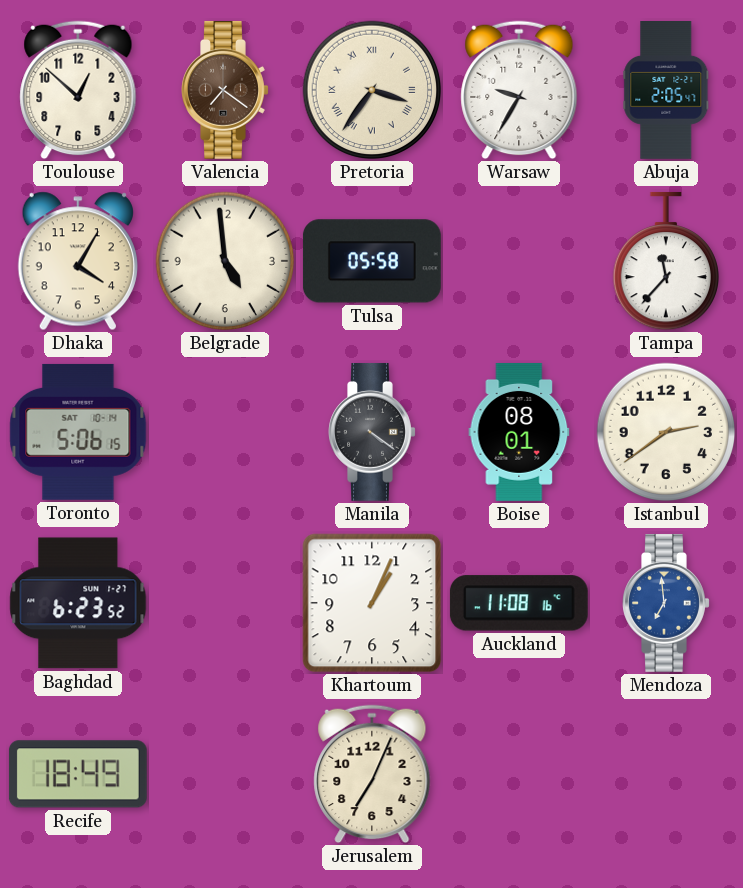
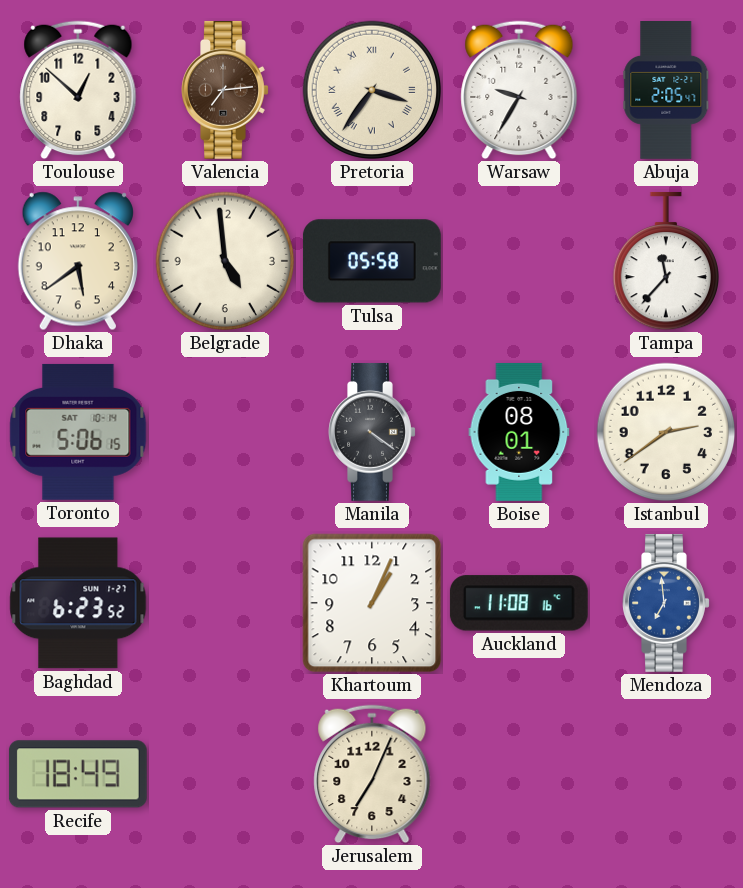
Valencia: 7:21 -> 7:14 (225, 90)
Dhaka: 4:05 -> 5:39 (78, 261)
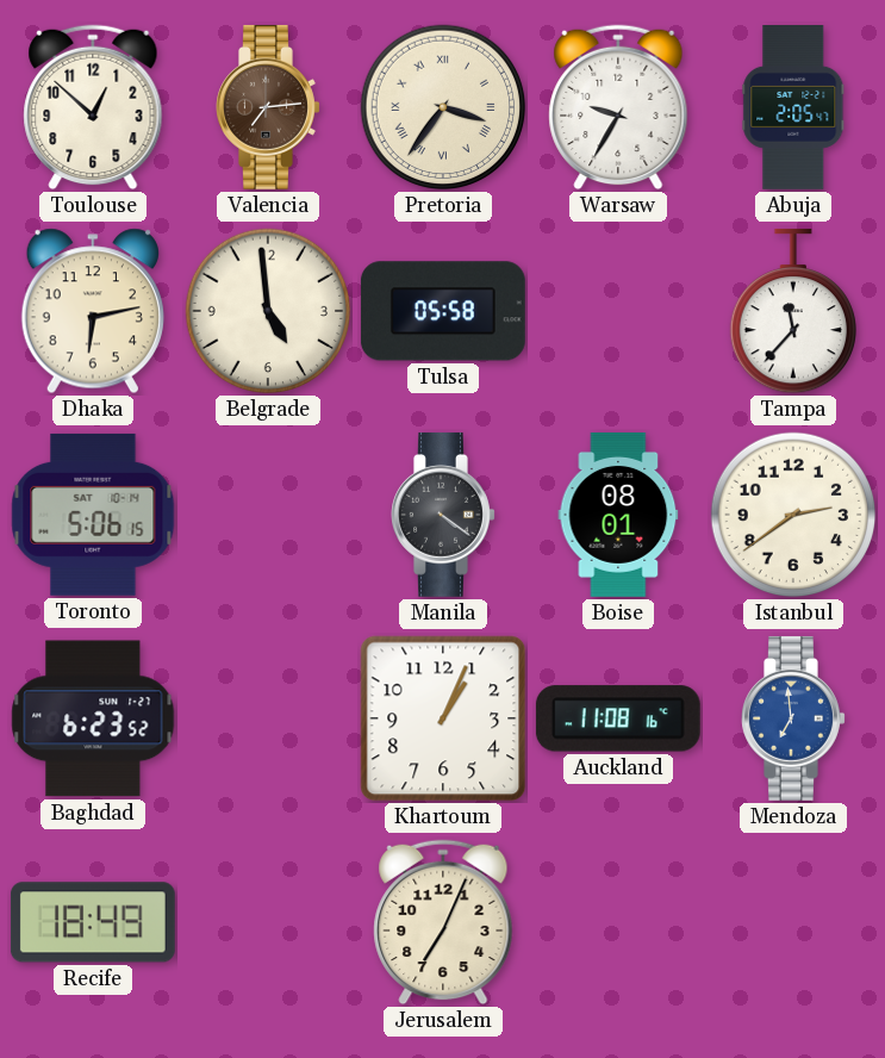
Dhaka: 5:39 -> 6:13 (93, 311)
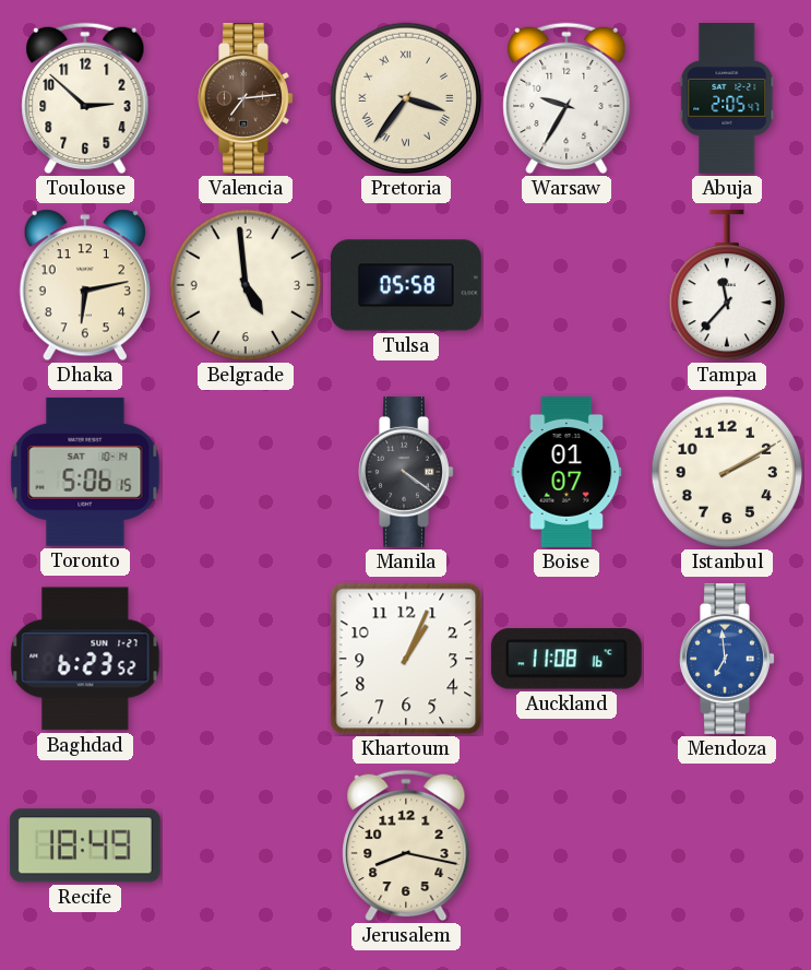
Toulouse: 12:52 -> 2:52 (85, 98)
Boise: 08:01 -> 01:07 (566, 472)
Istanbul: 2:39 -> 2:10 (727, 472)
Jerusalem: 7:04 -> 8:17 (406, 845)
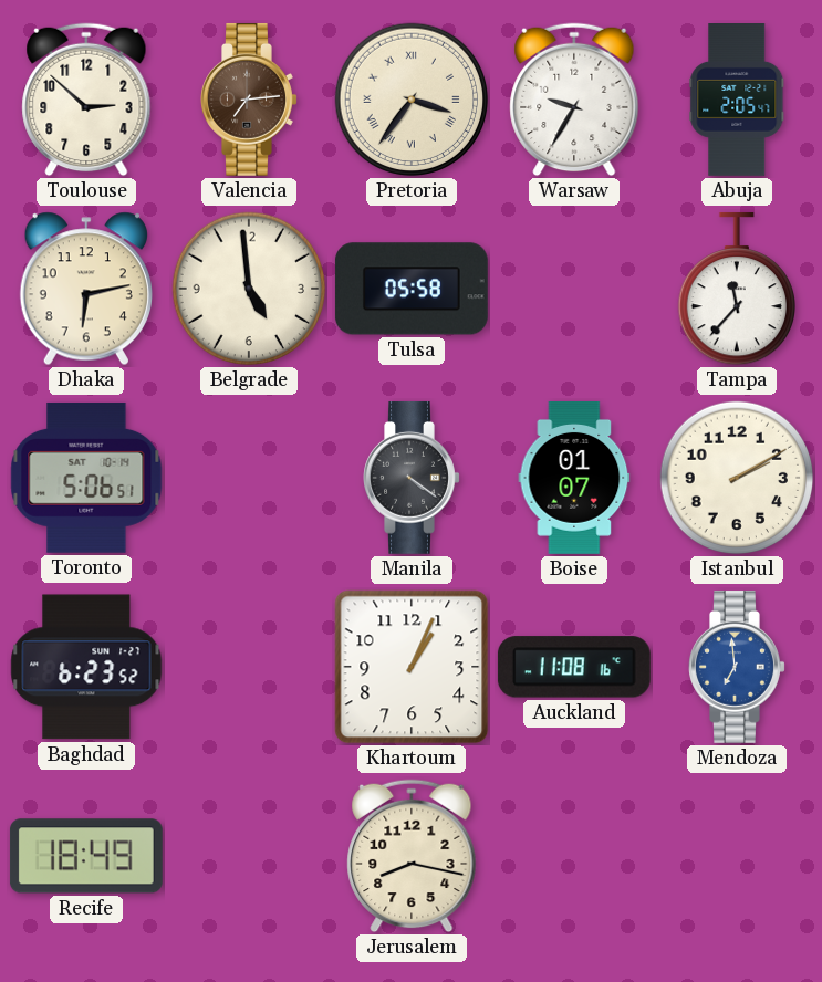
Toronto: 5:06:15 -> 5:06:51 (86, 478)
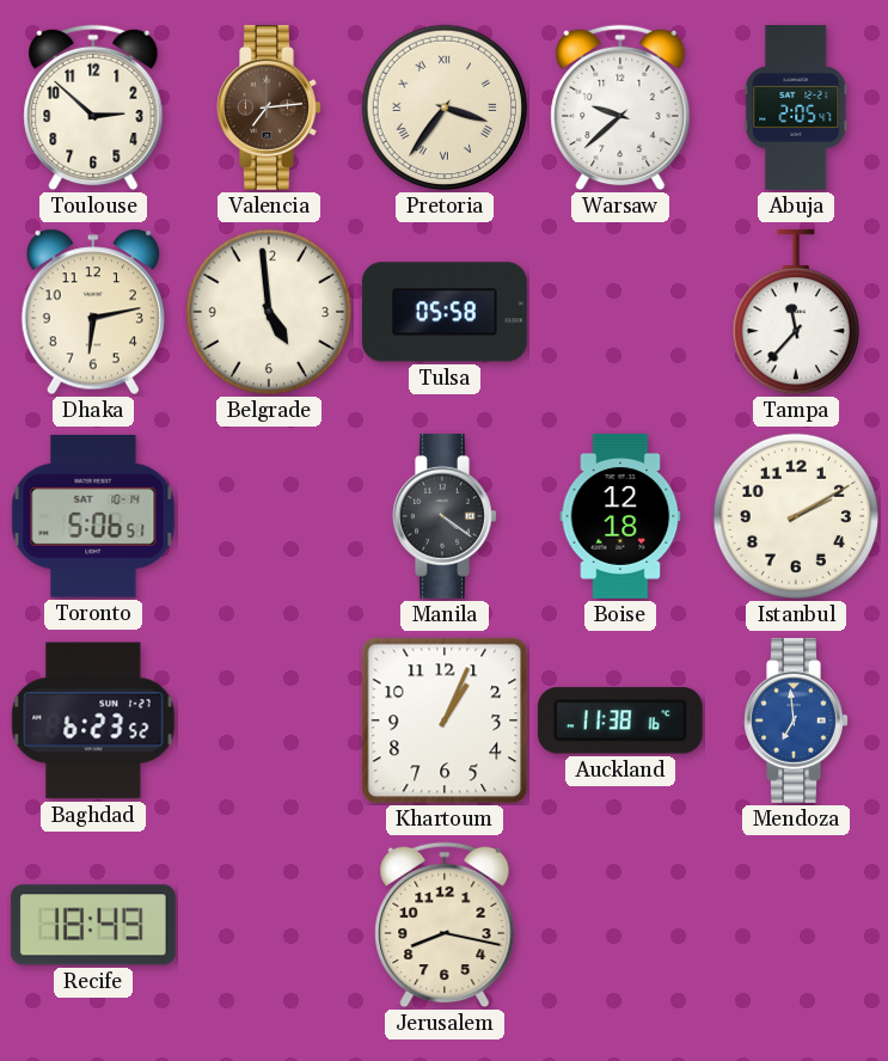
Warsaw: 9:35 -> 9:38 (620, 108)
Boise: 01:07 -> 12:18 (620, 516)
Auckland: 11:08 -> 11:38 (620, 720)
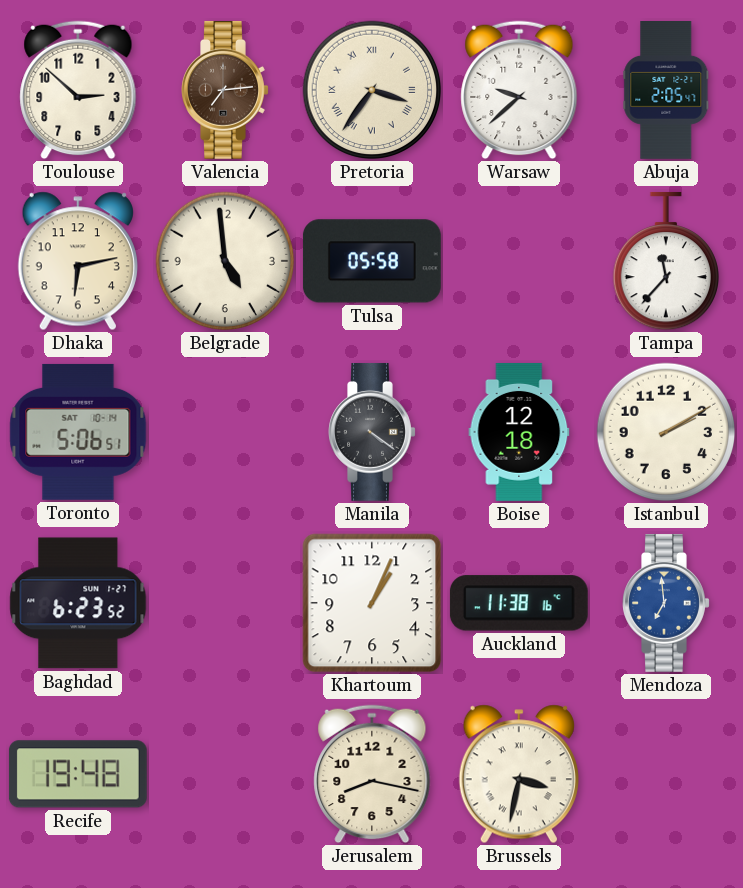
Recife: 18:49 -> 19:48 (78, 774)
Brussels: none -> 3:32 (519, 774)
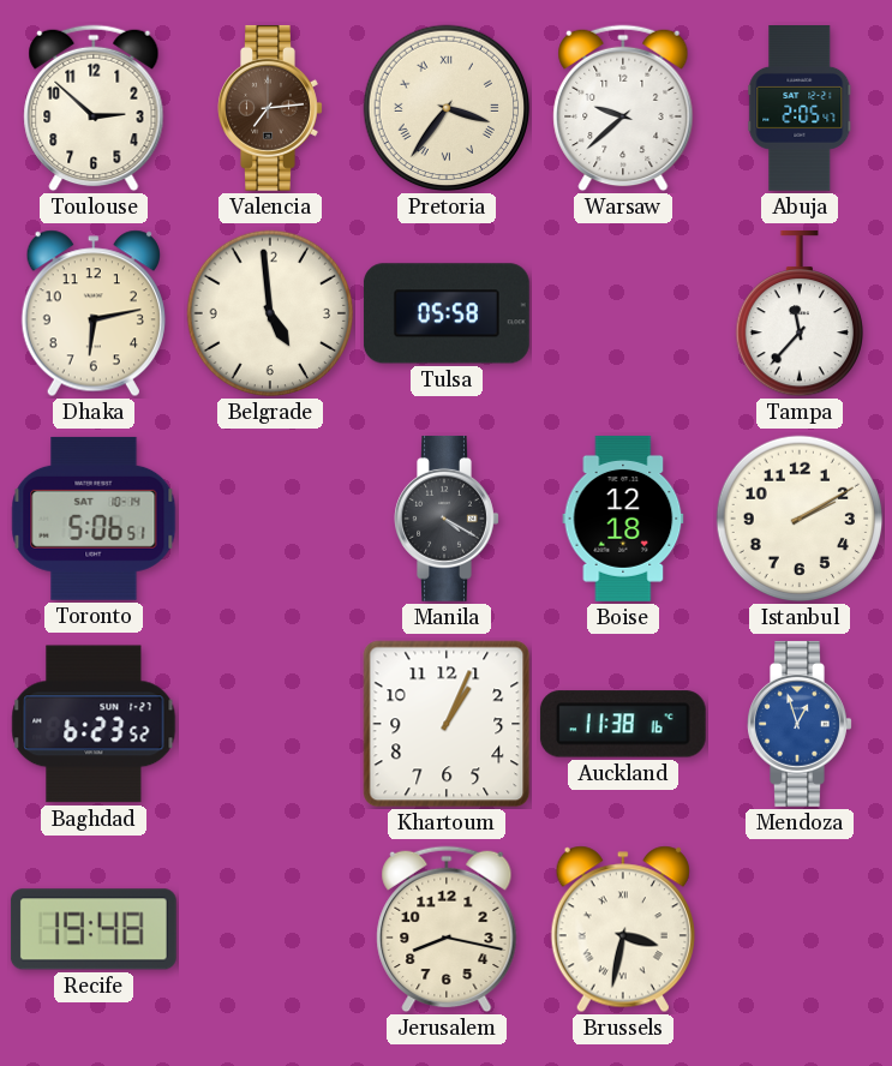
Manila: 4:21 -> 4:20 (447, 519)
Mendoza: 6:59 -> 12:57 (800, 724)
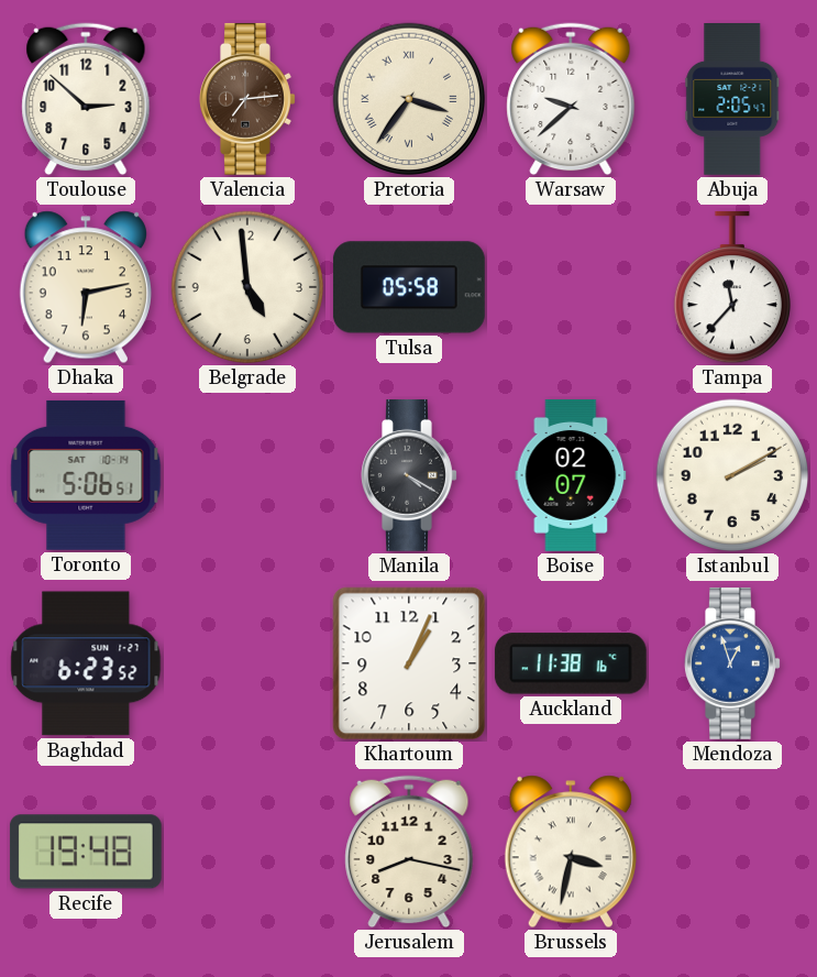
Boise: 12:18 -> 02:07 (571, 475)
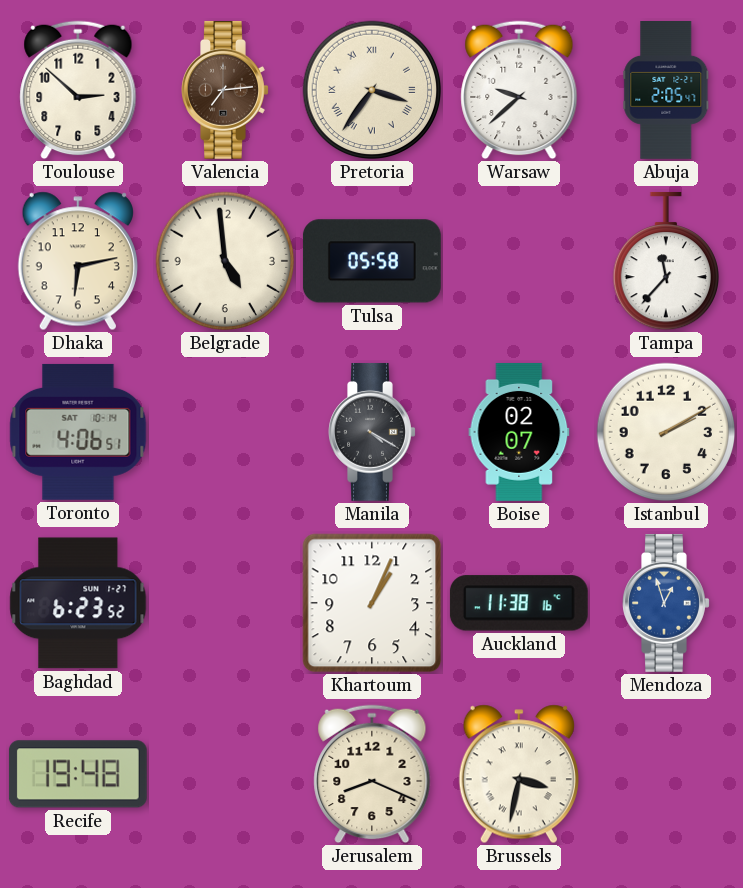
Toronto: 5:06 -> 4:06 (78, 432)
Jerusalem: 8:17 -> 8:19 (372, 774)
